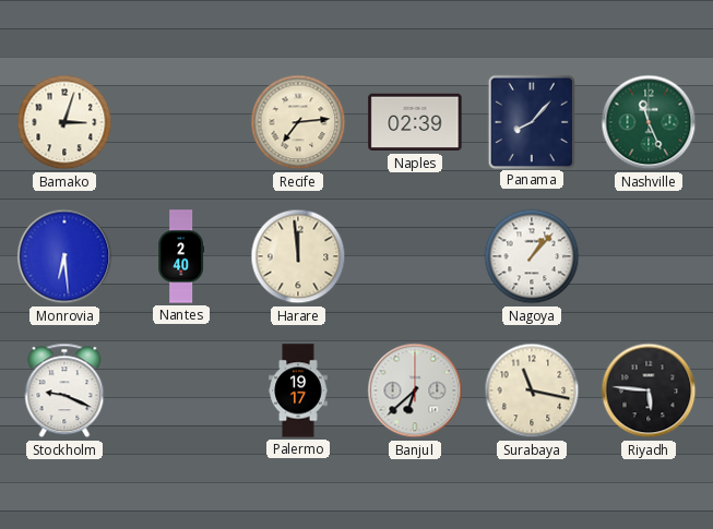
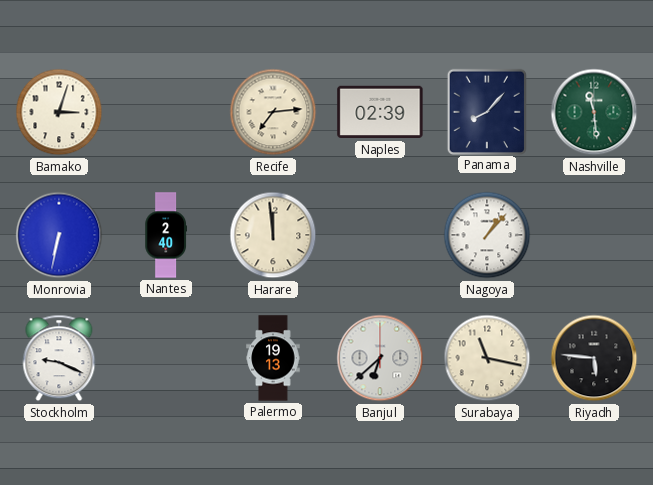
Nashville: 11:26 -> 11:29 (594, 112)
Monrovia: 6:29 -> 6:32 (59, 235)
Palermo: 19:17 -> 19:13 (273, 358)
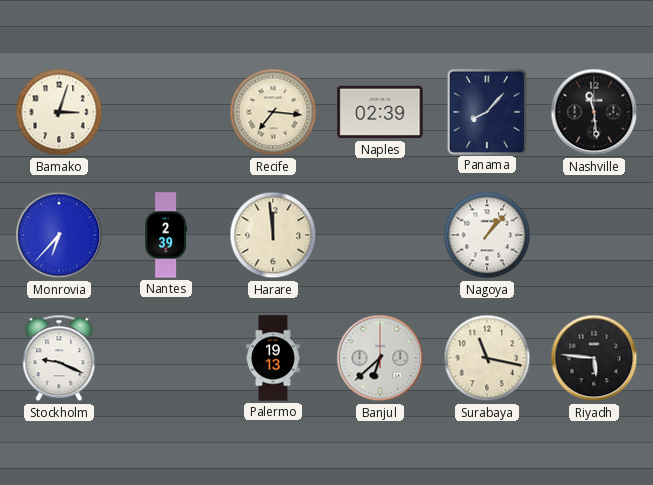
Recife: 7:14 -> 7:16 (273, 112)
Nashville dial: green -> black (594, 112)
Monrovia: 6:32 -> 6:37 (59, 235)
Nantes: 2:40 -> 2:39 (166, 235)
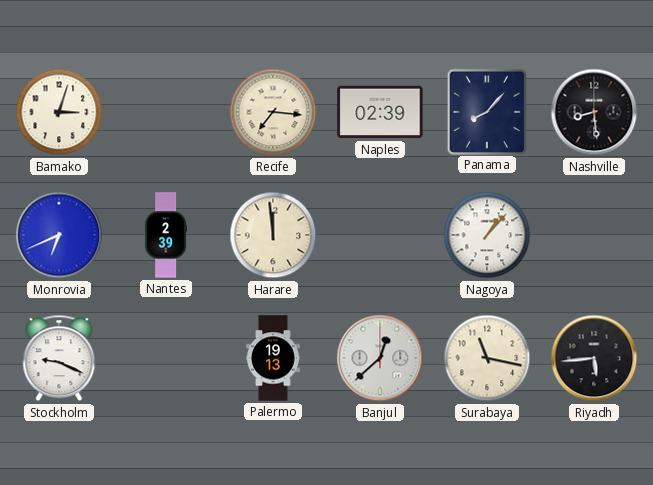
Nashville: 11:29 -> 8:29 (594, 112)
Monrovia: 6:37 -> 6:41 (59, 235)
Banjul: 6:38 -> 12:38 (380, 358)
Riyadh: 5:46 -> 5:44 (594, 358)
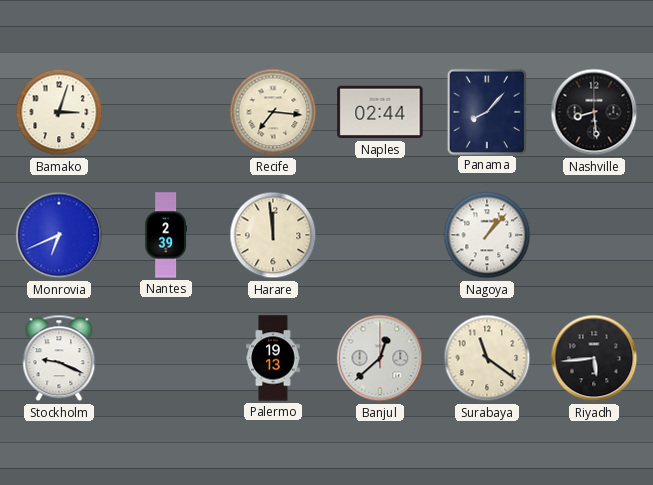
Naples: 02:39 -> 02:44 (380, 112)
Surabaya: 11:17 -> 11:21 (487, 358)
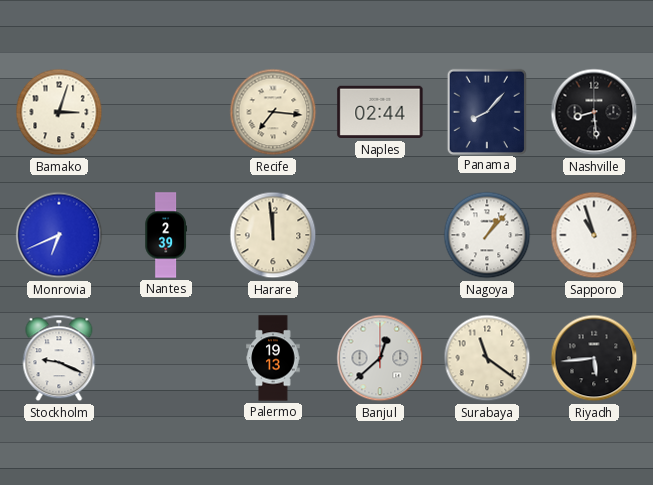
Sapporo: none -> 10:57 (594, 235)
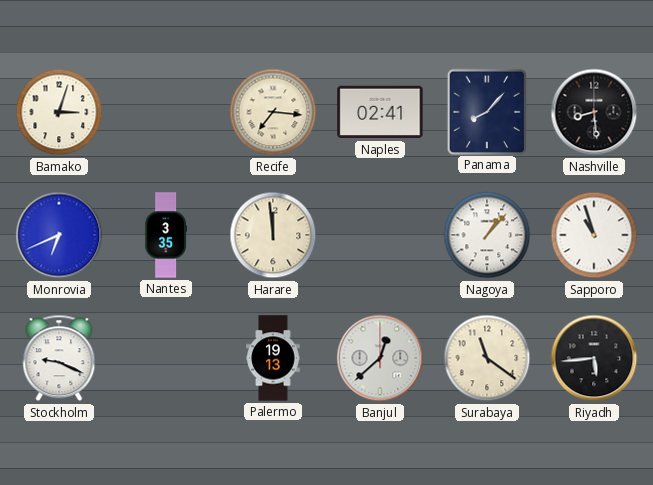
Naples: 02:44 -> 02:41 (380, 112)
Nantes: 2:39 -> 3:35 (166, 235)
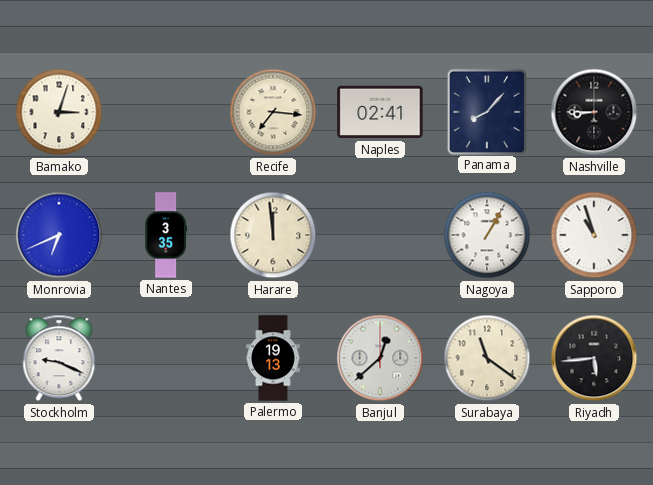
Nashville: 8:29 -> 8:45 (594, 112)
Nagoya: 1:07 -> 1:05 (487, 235)
